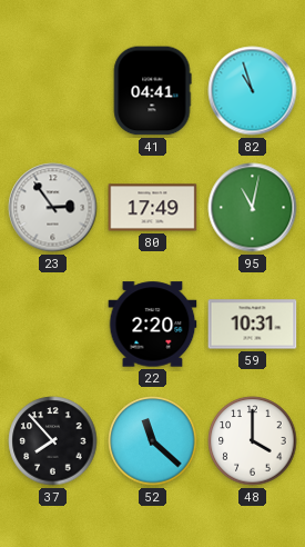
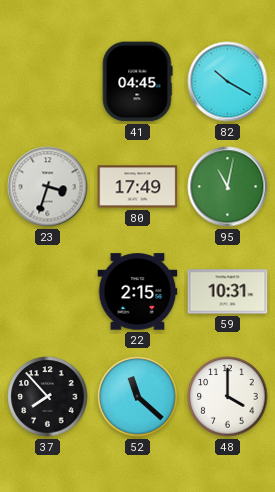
41: 04:41 -> 04:45 (137, 82)
82: 10:57 -> 10:20 (228, 82)
23: 2:54 -> 3:33 (48, 187)
22: 2:20 -> 2:15 (138, 292)
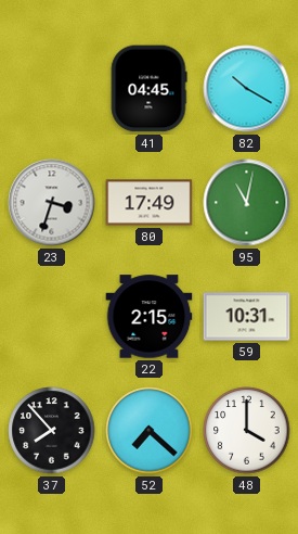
52: 11:22 -> 7:22 (150, 431)
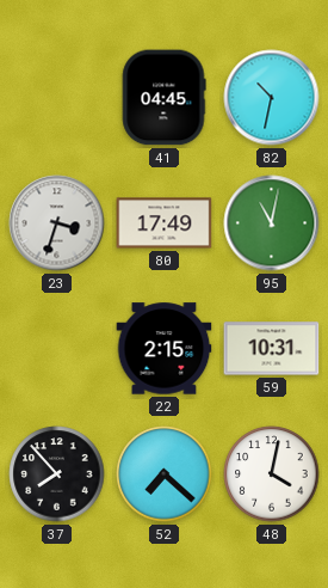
82: 10:20 -> 10:32 (272, 98)
48: 4:00 -> 4:02 (272, 474)
